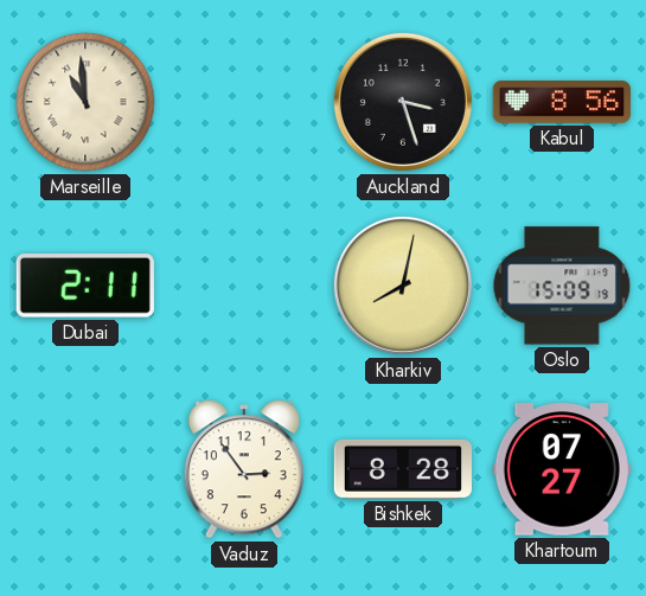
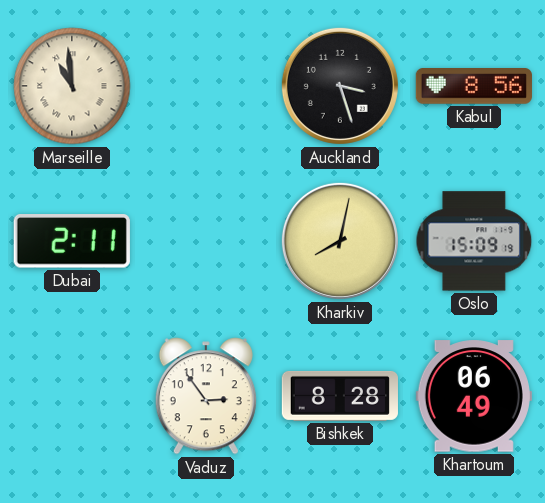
Khartoum: 07:27 -> 06:49 (474, 396)
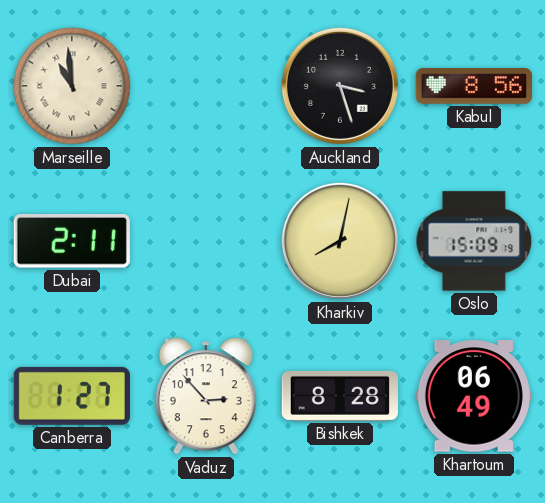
Canberra: none -> 1:27 (72, 396)
Vaduz: 2:54 -> 2:53 (206, 396)
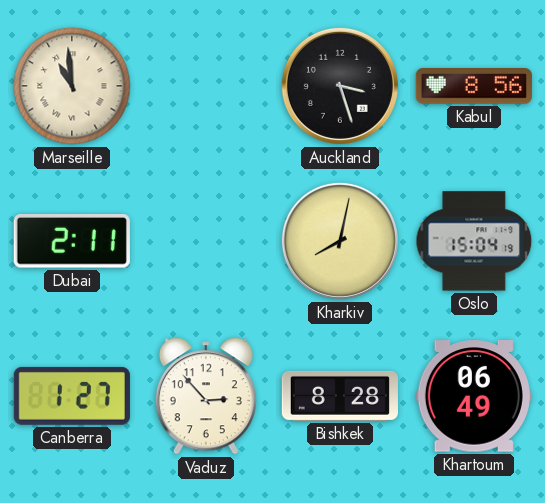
Oslo: 15:09 -> 15:04 (474, 241)
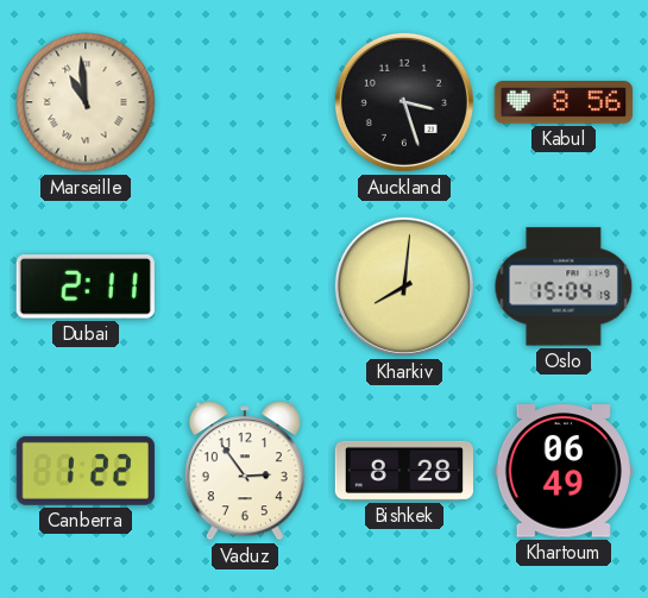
Kharkiv: 8:02 -> 8:01 (404, 287)
Canberra: 1:27 -> 1:22 (86, 471)
Vaduz: 2:53 -> 2:54 (245, 471)
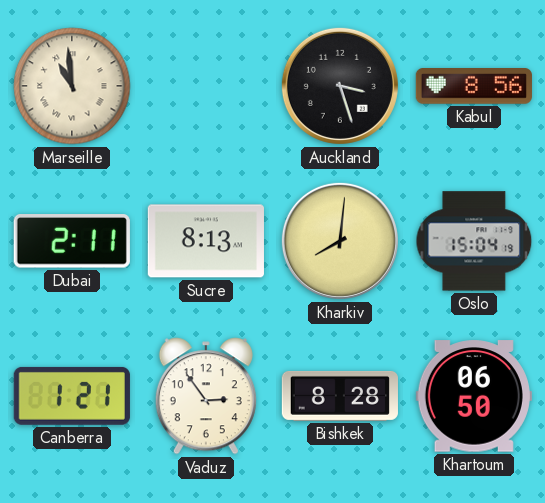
Sucre: none -> 8:13 (206, 241)
Canberra: 1:22 -> 1:21 (72, 396)
Khartoum: 06:49 -> 06:50 (474, 396)
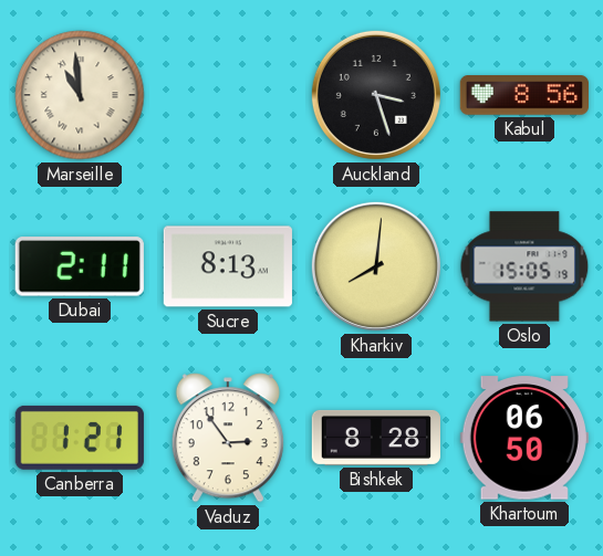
Oslo: 15:04 -> 15:05 (524, 266)
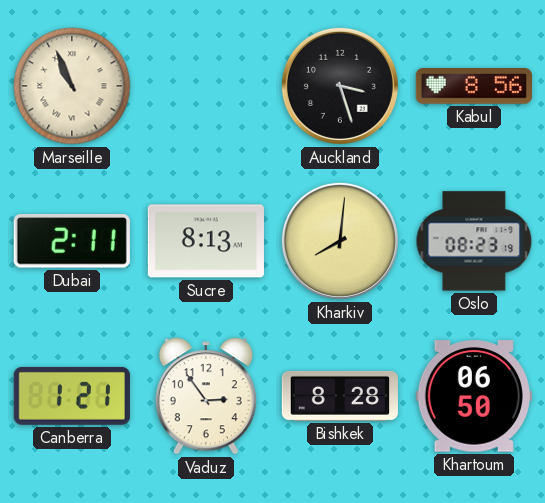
Marseille: 10:59 -> 10:56 (72, 86)
Oslo: 15:05 -> 08:23 (474, 241)
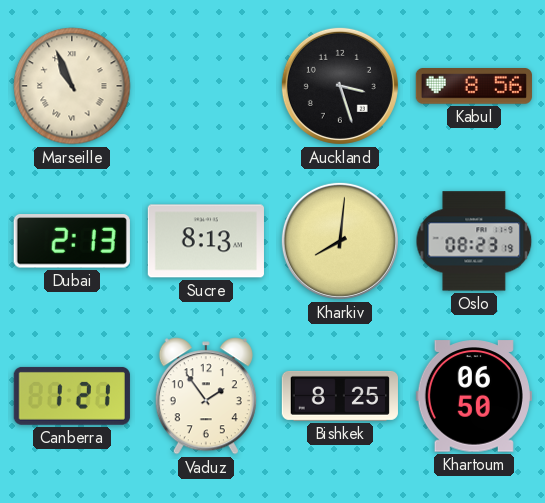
Dubai: 2:11 -> 2:13 (72, 241)
Vaduz: 2:54 -> 1:54 (206, 396)
Bishkek: 8:28 -> 8:25 (339, 396)
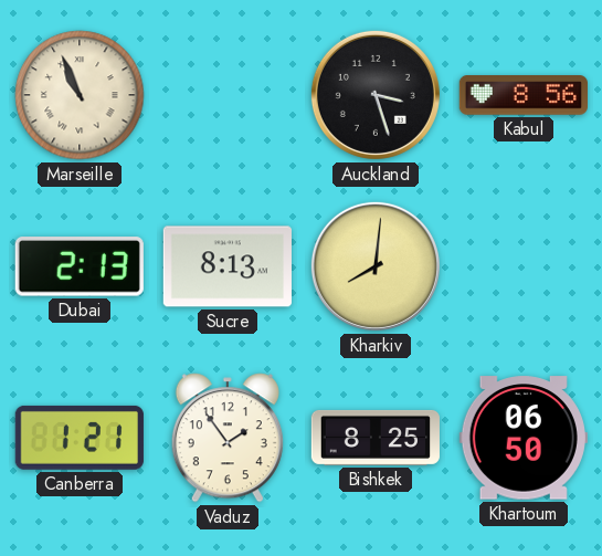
Oslo: 08:23 -> none (474, 241)
